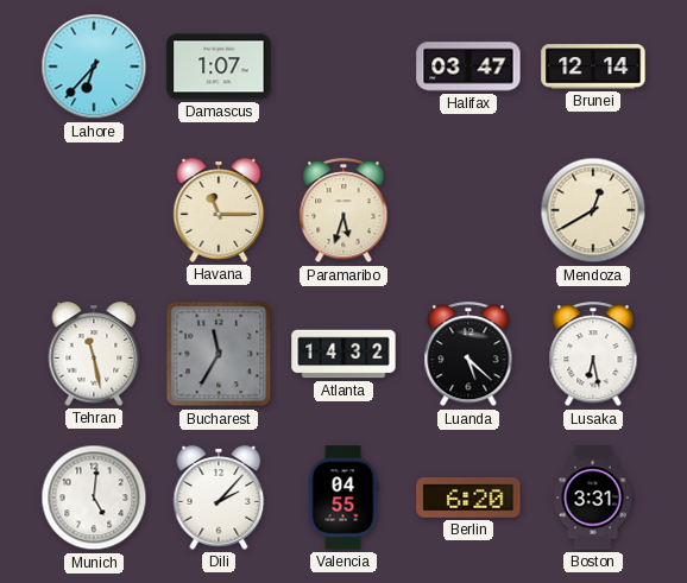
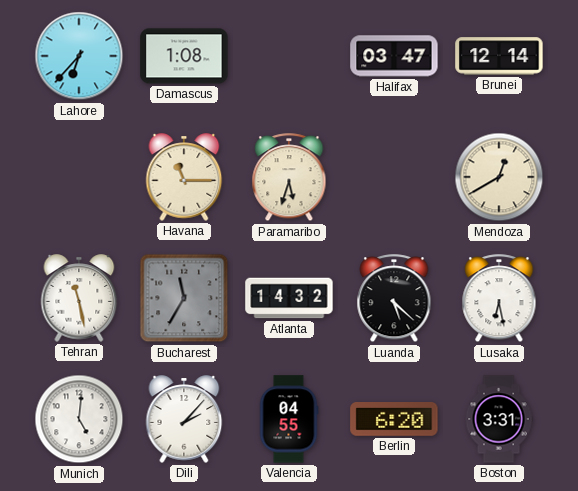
Damascus: 1:07 -> 1:08 (184, 56)
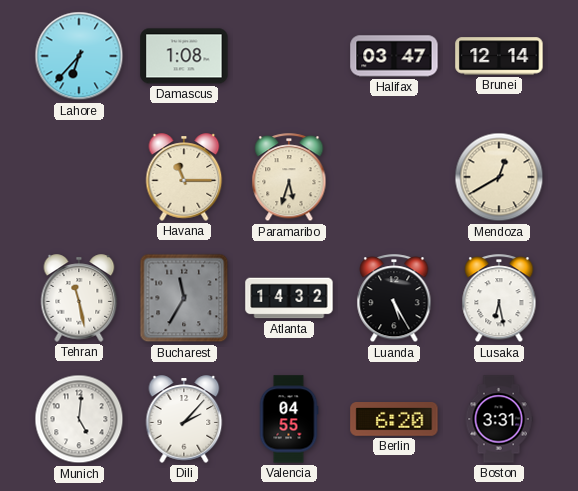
Luanda: 5:22 -> 5:25 (394, 299)
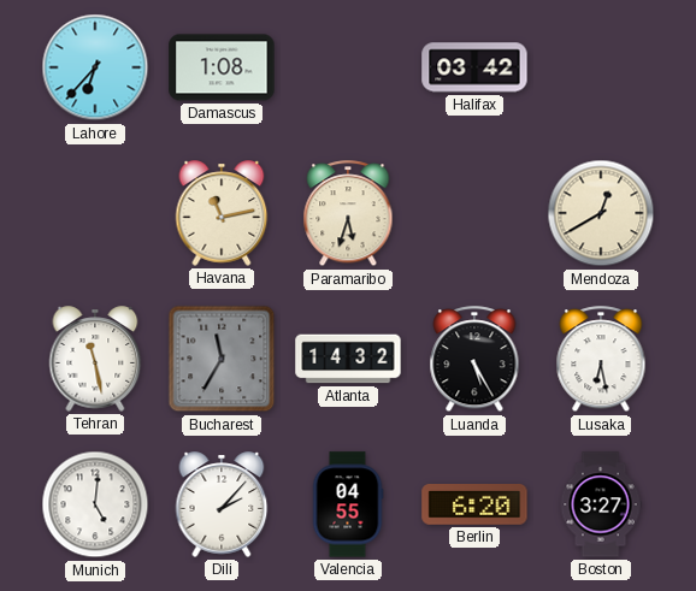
Halifax: 03:47 -> 03:42 (474, 67)
Brunei: 12:14 -> none (499, 56)
Havana: 11:15 -> 11:13 (222, 213)
Boston: 3:31 -> 3:27 (601, 504)
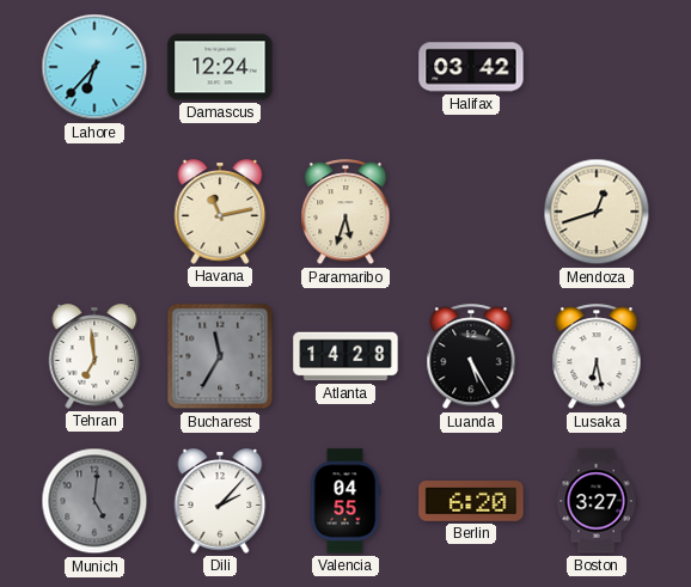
Damascus: 1:08 -> 12:24 (220, 67)
Mendoza: 12:40 -> 12:42 (597, 212)
Tehran: 11:28 -> 6:59 (94, 356)
Atlanta: 14:32 -> 14:28 (345, 356)
Munich dial: white -> grey (94, 501)
